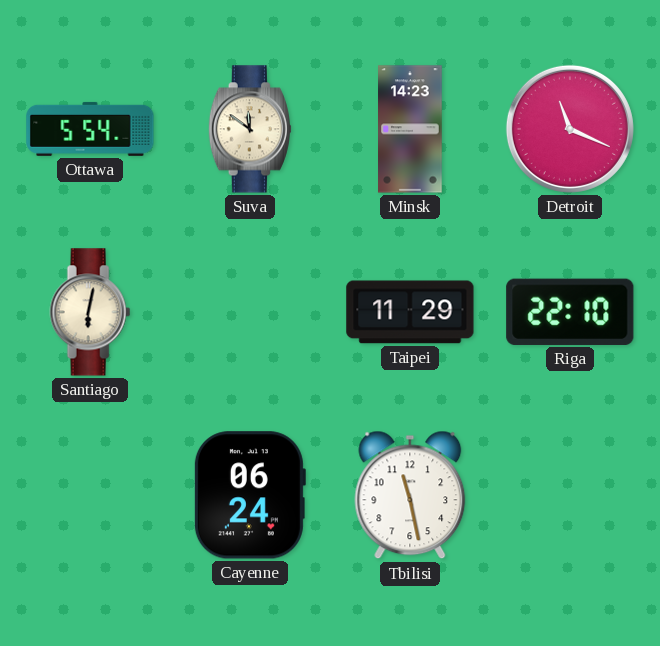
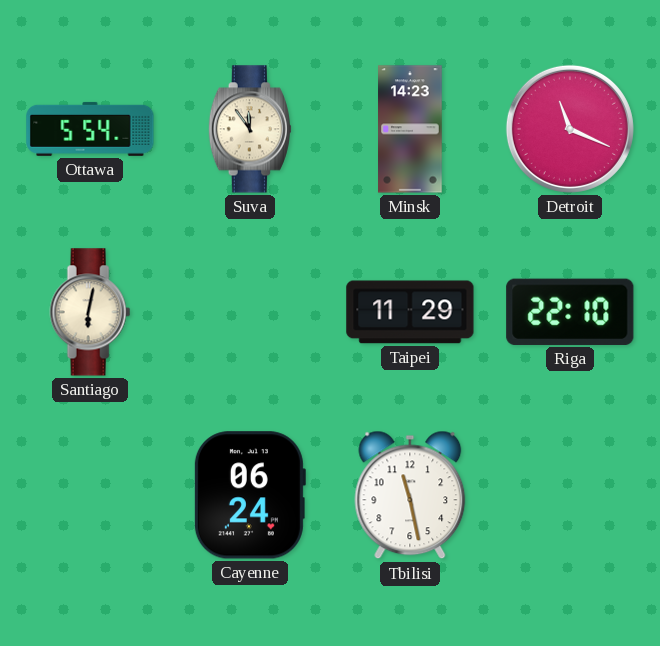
Suva: 11:51 -> 11:54 (250, 129)
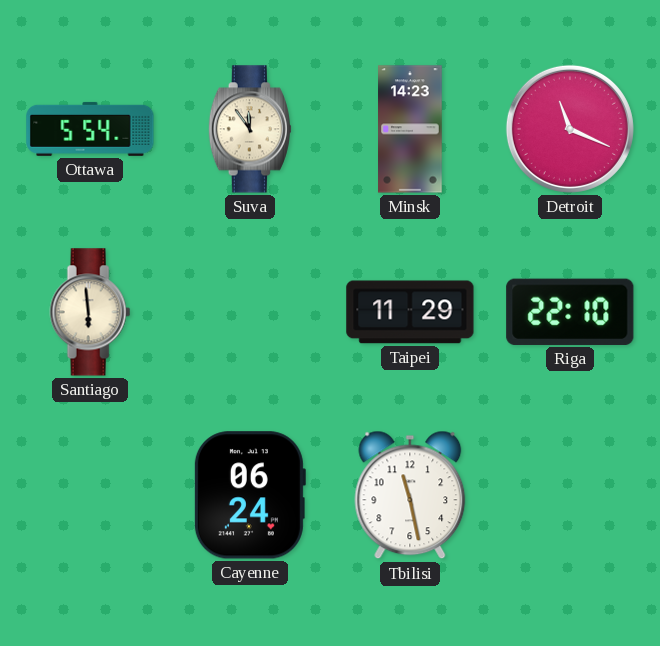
Santiago: 6:02 -> 5:59 (90, 312)
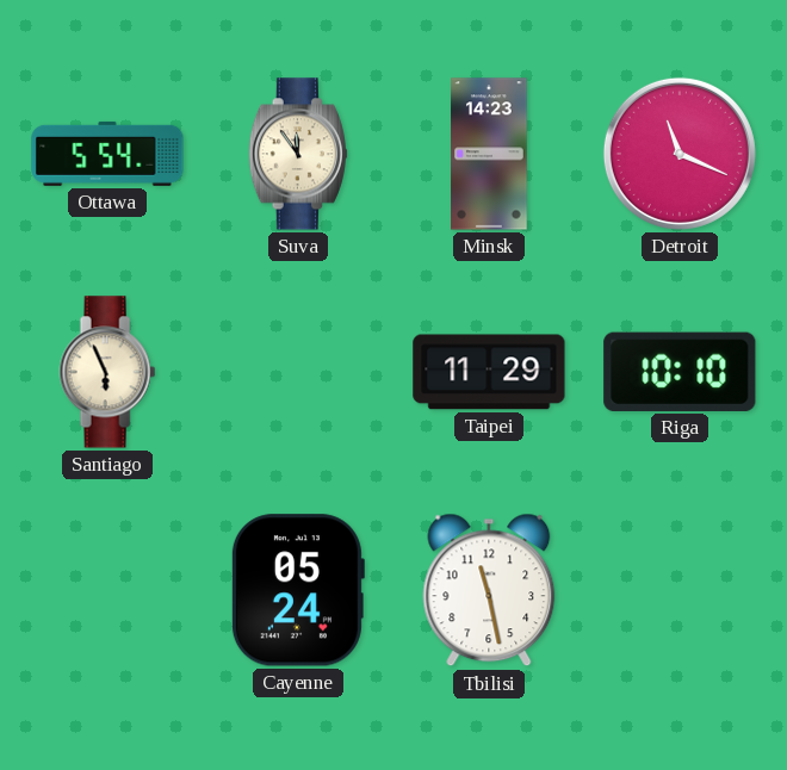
Santiago: 5:59 -> 5:56 (107, 372)
Riga: 22:10 -> 10:10 (680, 372)
Cayenne: 06:24 -> 05:24 (297, 590)
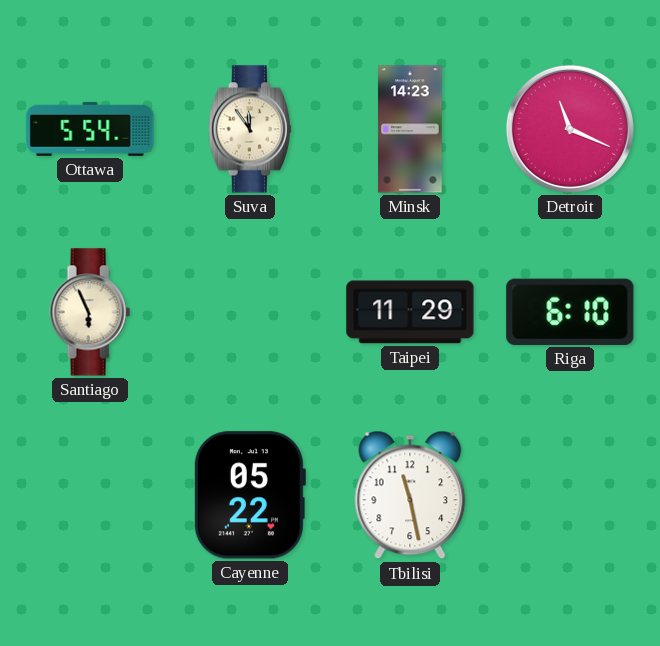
Riga: 10:10 -> 6:10 (570, 312)
Cayenne: 05:24 -> 05:22 (249, 495)
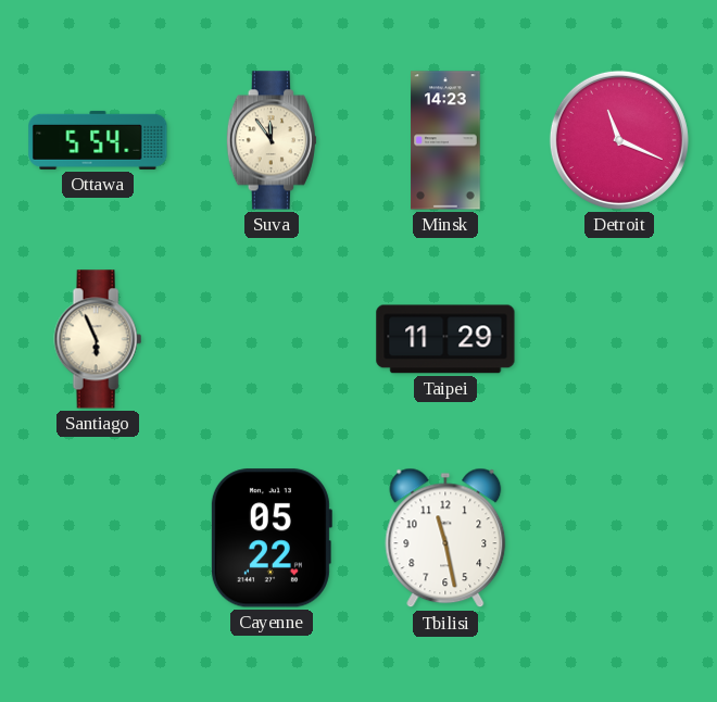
Riga: 6:10 -> none (570, 312)
